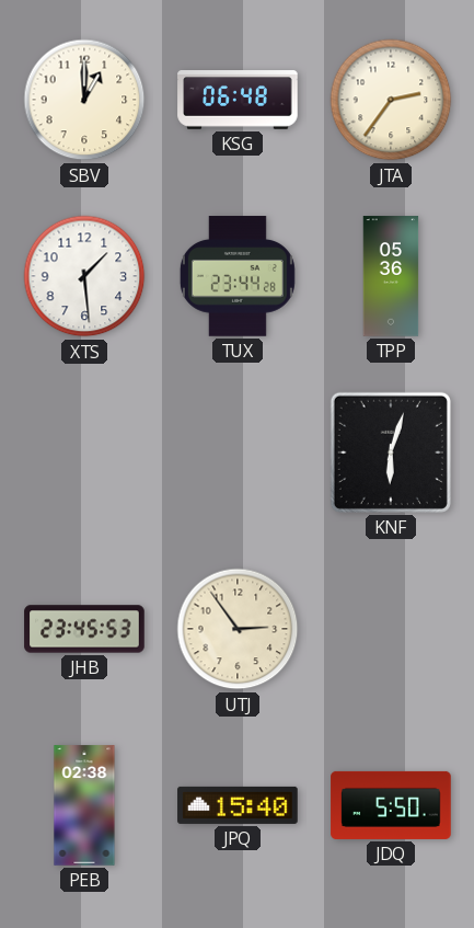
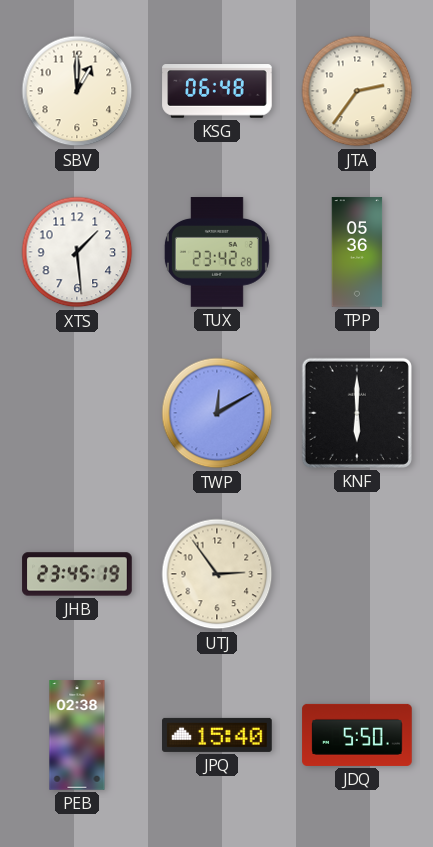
TUX: 23:44 -> 23:42 (217, 252)
TWP: none -> 12:10 (217, 413)
KNF: 6:03 -> 6:00 (357, 413)
JHB: 23:45:53 -> 23:45:19 (77, 574)
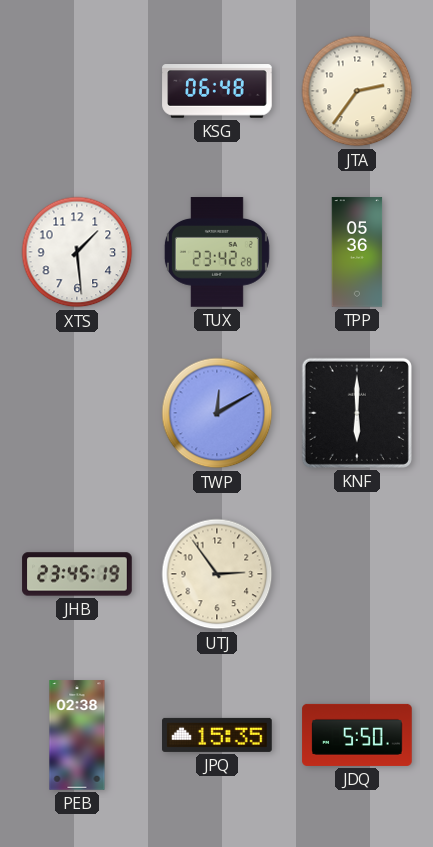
SBV: 1:00 -> none (77, 91)
JPQ: 15:40 -> 15:35 (217, 735)
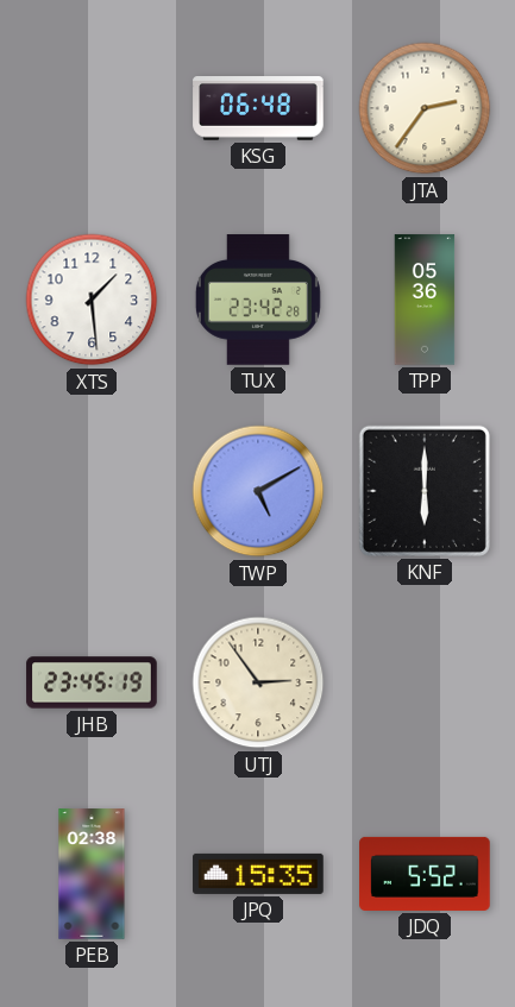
TWP: 12:10 -> 5:10 (258, 491)
JDQ: 5:50 -> 5:52 (425, 874)
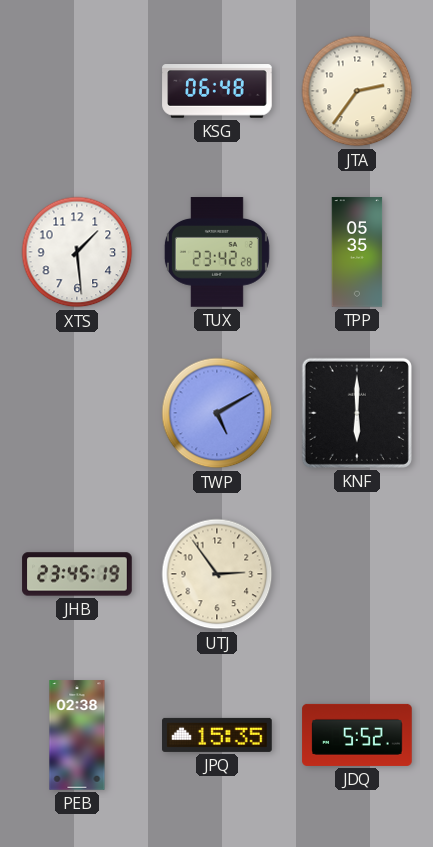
TPP: 05:36 -> 05:35 (357, 252)
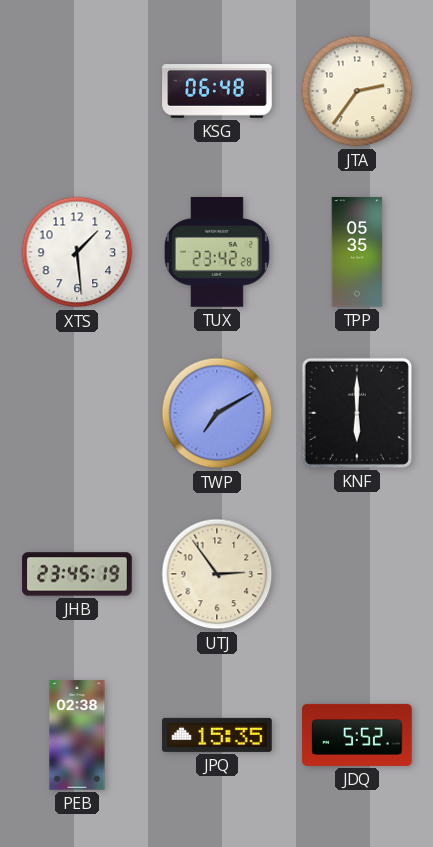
TWP: 5:10 -> 7:10 (217, 413)
